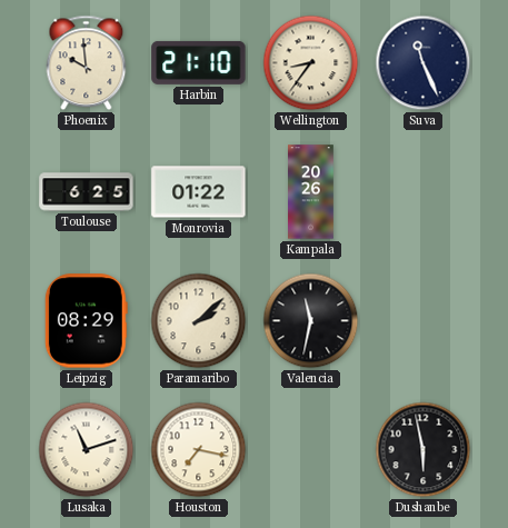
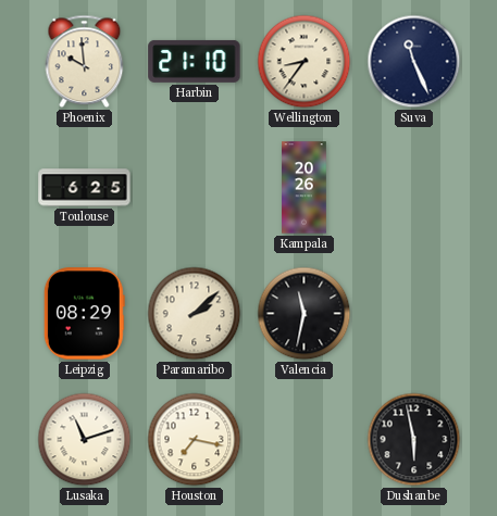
Monrovia: 01:22 -> none (199, 192)
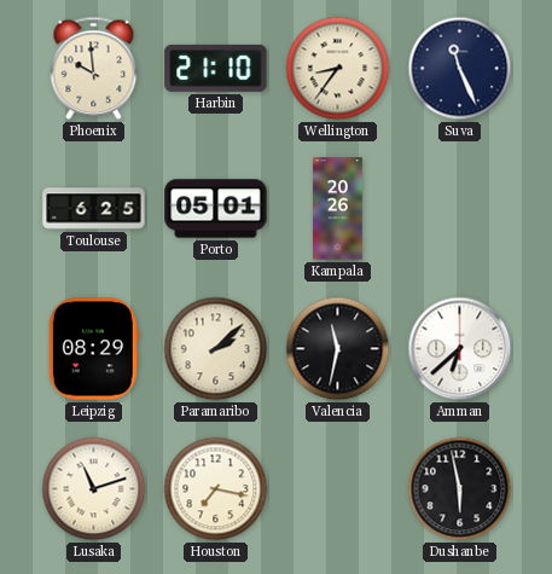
Porto: none -> 05:01 (216, 209)
Amman: none -> 6:38 (460, 349)
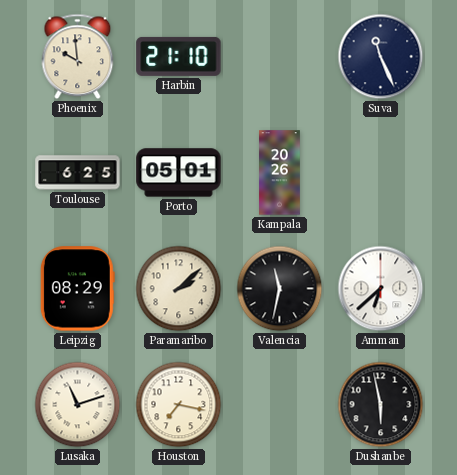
Wellington: 8:36 -> none (338, 69)
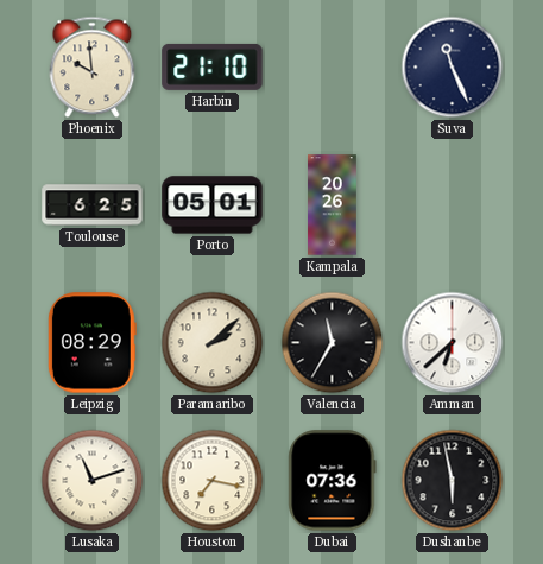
Valencia: 11:32 -> 11:35 (333, 343)
Dubai: none -> 07:36 (333, 481)
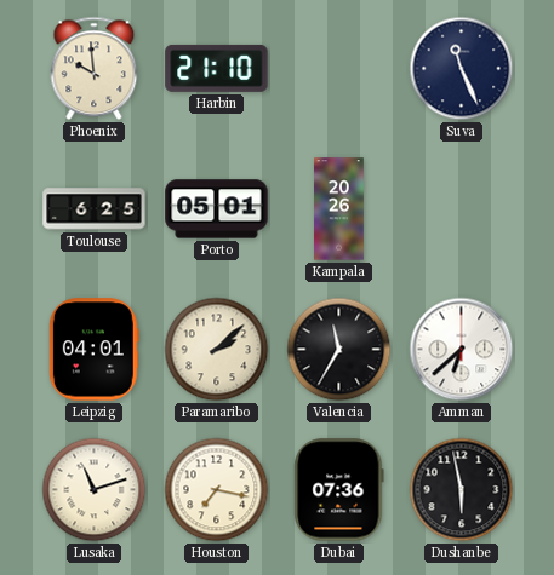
Leipzig: 08:29 -> 04:01 (93, 350)
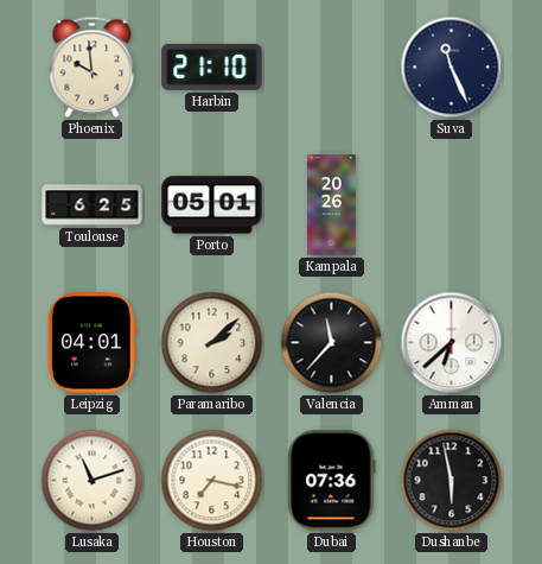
Valencia: 11:35 -> 11:37 (332, 343)
